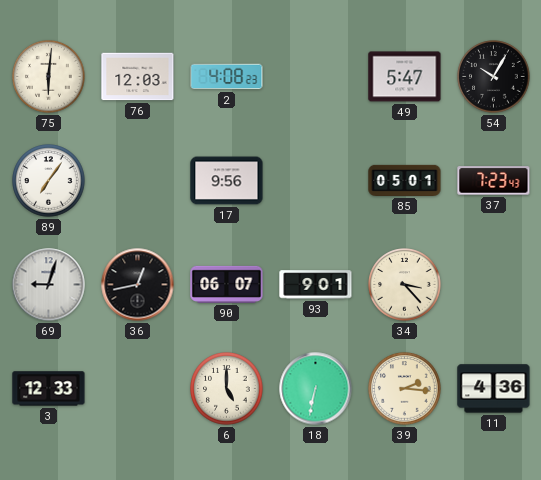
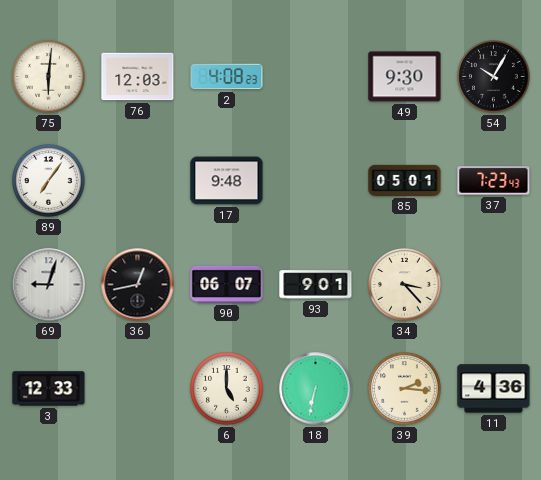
49: 5:47 -> 9:30 (405, 77)
17: 9:56 -> 9:48 (227, 181)
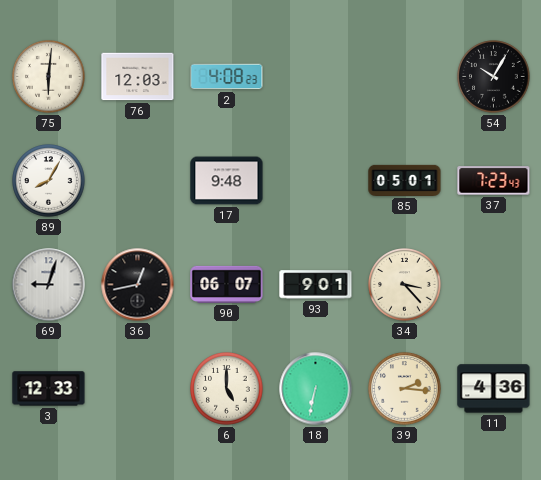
49: 9:30 -> none (405, 77)
89: 7:06 -> 8:05 (49, 181)
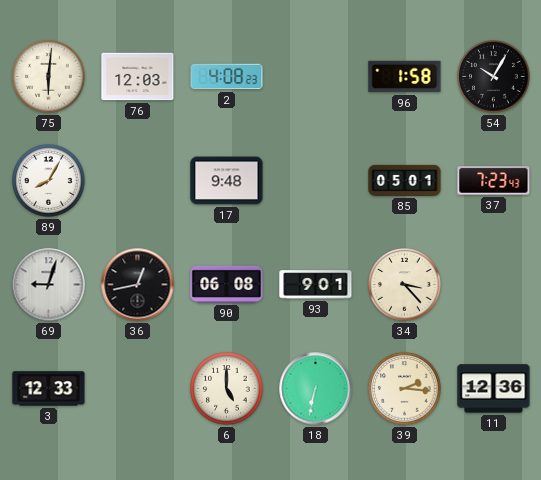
96: none -> 1:58 (405, 77)
90: 06:07 -> 06:08 (227, 284)
11: 4:36 -> 12:36 (494, 389)
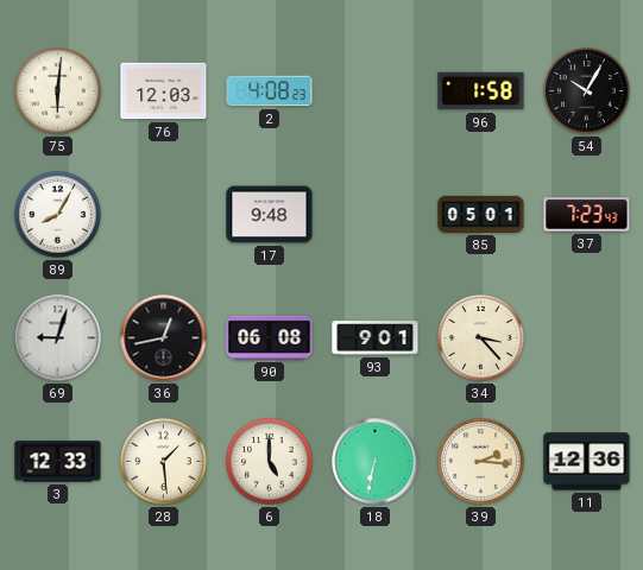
28: none -> 1:29 (164, 462)
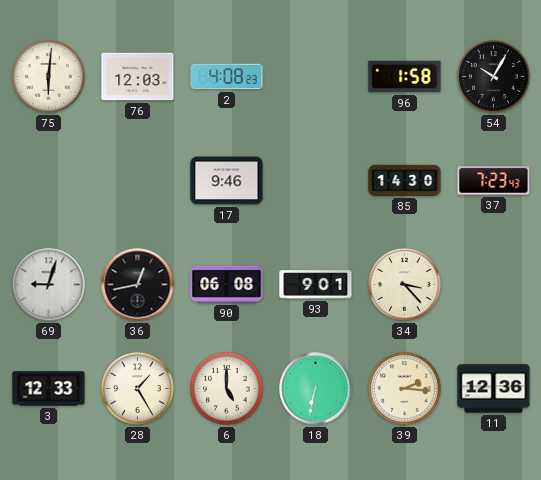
89: 8:05 -> none (58, 215)
17: 9:48 -> 9:46 (227, 181)
85: 05:01 -> 14:30 (405, 180)
28: 1:29 -> 1:25 (138, 389)
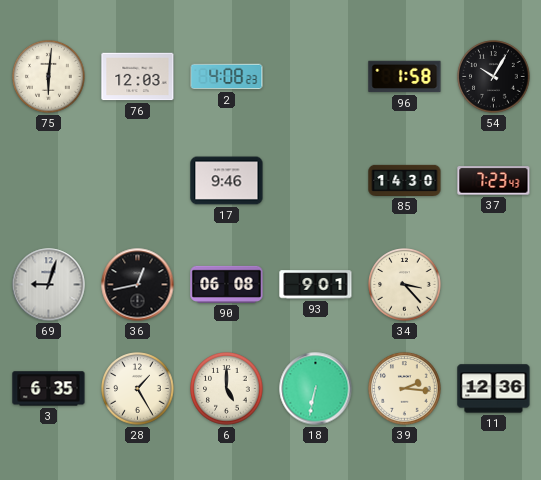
3: 12:33 -> 6:35 (49, 389)
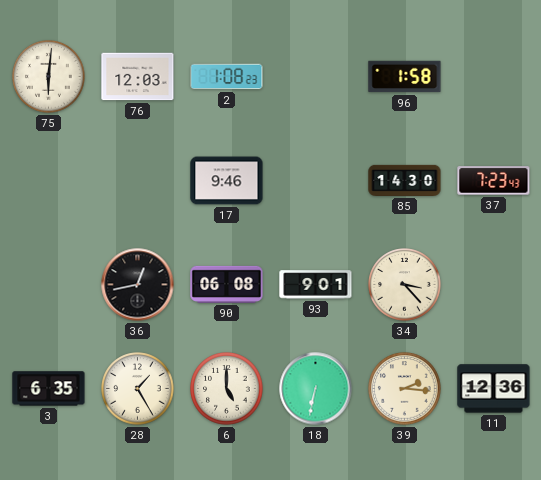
2: 4:08 -> 1:08 (227, 77)
54: 10:05 -> none (494, 77)
69: 9:03 -> none (49, 285)
